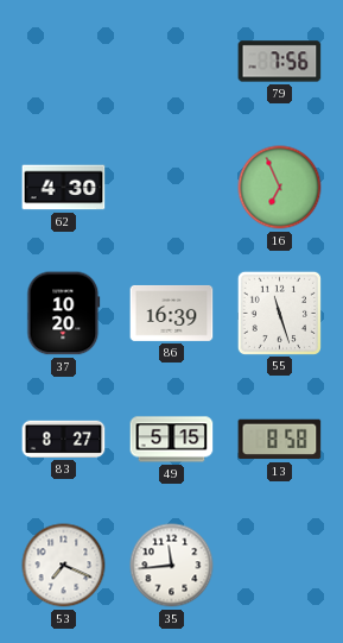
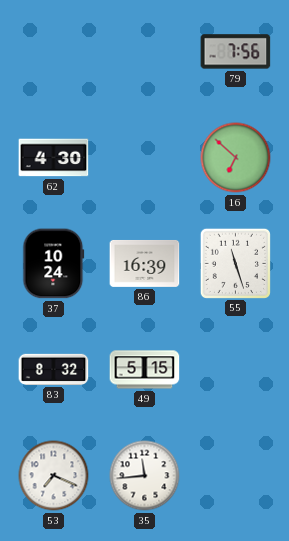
16: 6:56 -> 6:52 (236, 158)
37: 10:20 -> 10:24 (54, 264)
83: 8:27 -> 8:32 (54, 369)
13: 8:58 -> none (280, 440)
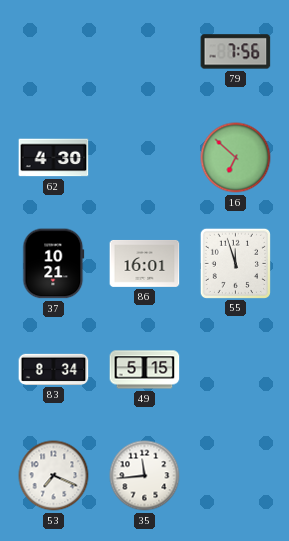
37: 10:24 -> 10:21 (54, 264)
86: 16:39 -> 16:01 (145, 263)
55: 11:27 -> 11:57 (235, 263)
83: 8:32 -> 8:34 (54, 369)
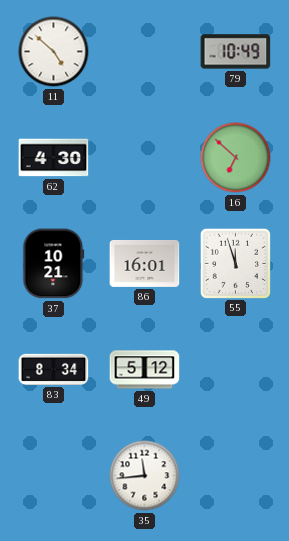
11: none -> 4:52 (54, 52)
79: 7:56 -> 10:49 (236, 52)
49: 5:15 -> 5:12 (145, 370)
53: 7:19 -> none (54, 476)
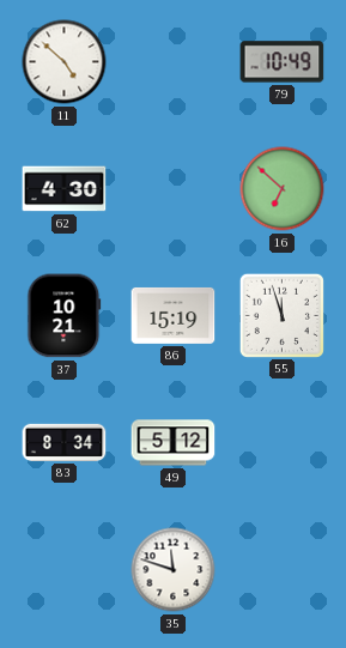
86: 16:01 -> 15:19 (174, 315)
35: 11:44 -> 11:48 (174, 570)
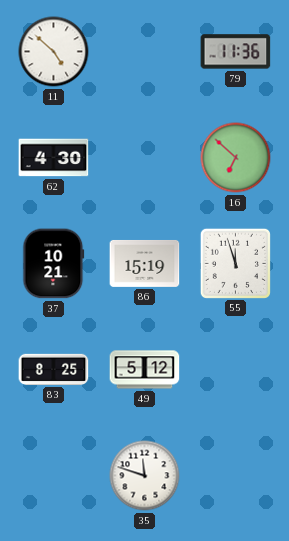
79: 10:49 -> 11:36 (236, 52)
83: 8:34 -> 8:25 (54, 369)
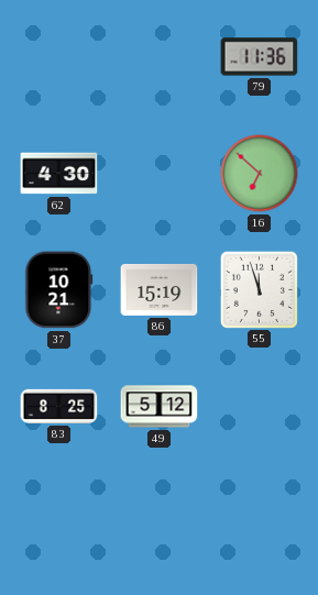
11: 4:52 -> none (54, 52)
35: 11:48 -> none (145, 476)
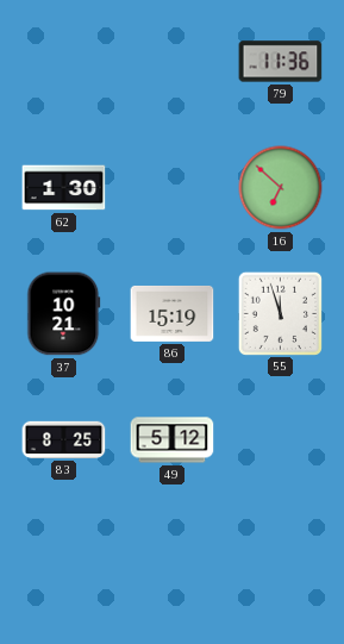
62: 4:30 -> 1:30 (64, 188)
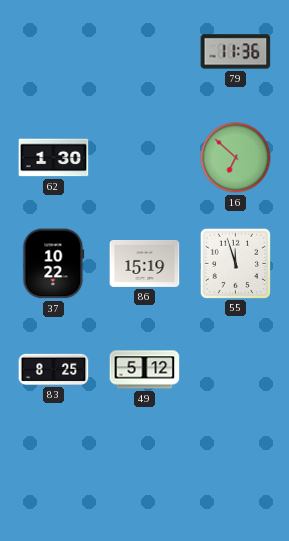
37: 10:21 -> 10:22 (54, 264)
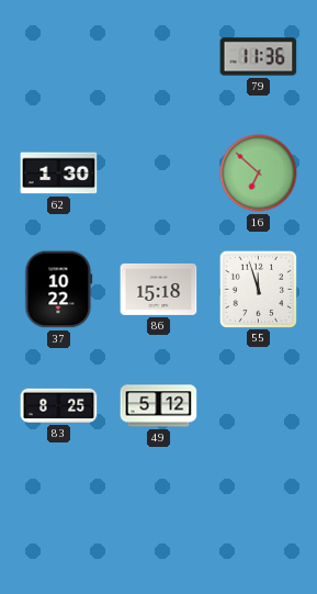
86: 15:19 -> 15:18 (159, 289)
